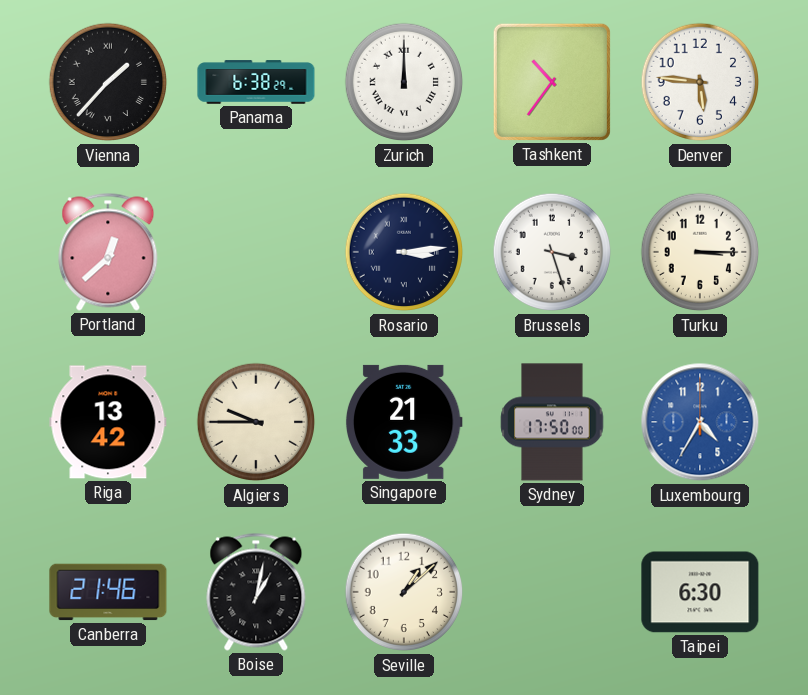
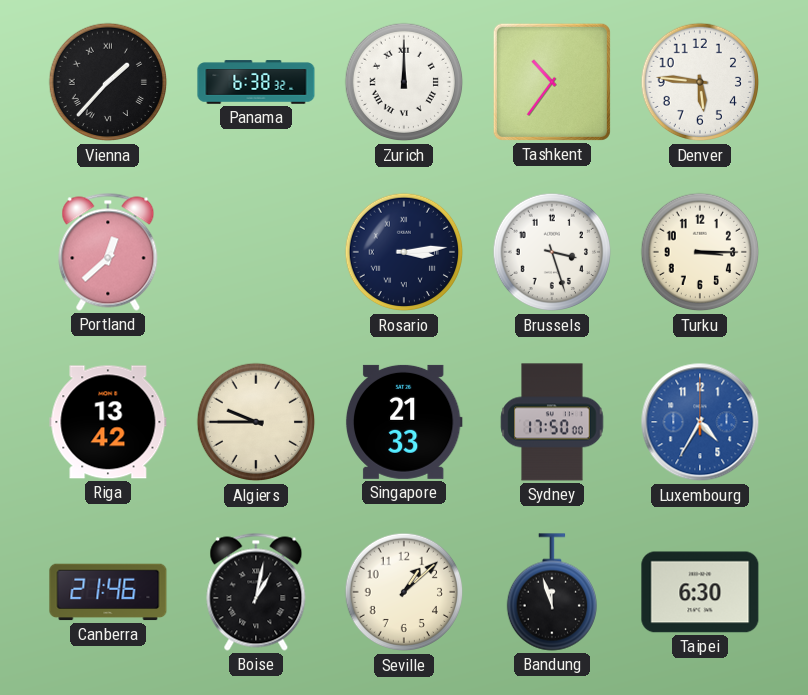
Panama: 6:38:29 -> 6:38:32 (256, 82)
Bandung: none -> 11:57 (551, 592)
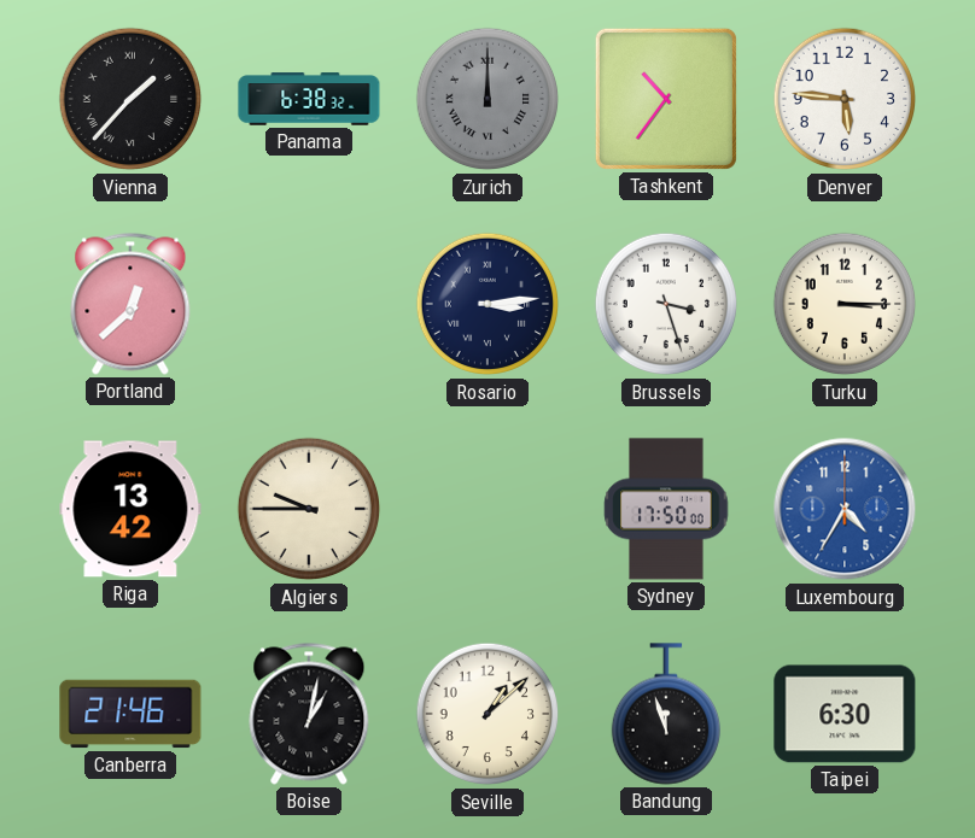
Zurich dial: white -> grey (488, 99)
Singapore: 21:33 -> none (404, 422)
